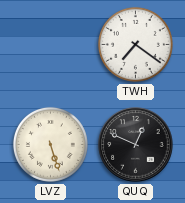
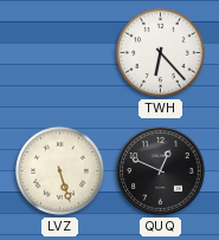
TWH: 7:21 -> 6:23 (160, 52)
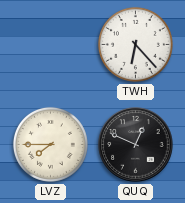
LVZ: 5:27 -> 7:45 (50, 144)
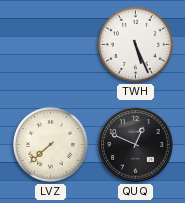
TWH: 6:23 -> 5:26 (135, 44)
LVZ: 7:45 -> 7:38 (50, 144)
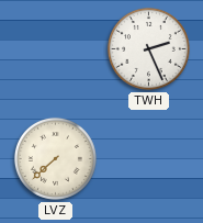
TWH: 5:26 -> 2:26 (148, 48)
QUQ: 12:49 -> none (136, 145)
